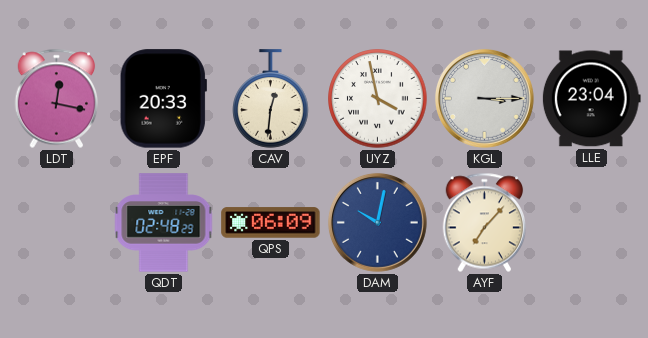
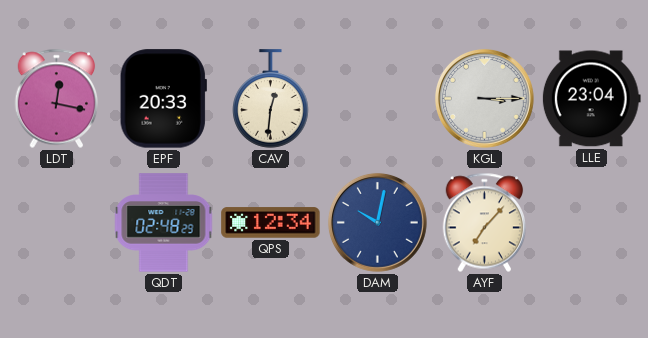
UYZ: 3:58 -> none (378, 99)
QPS: 06:09 -> 12:34 (271, 223)
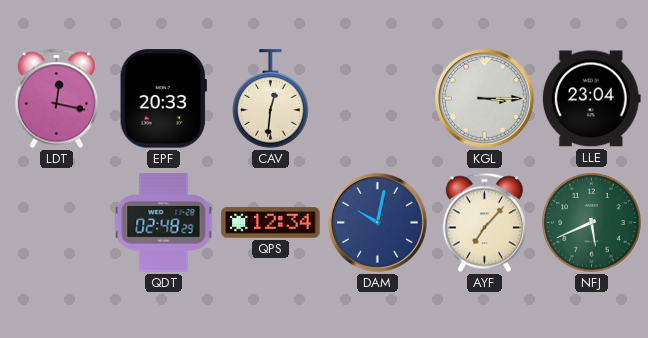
NFJ: none -> 5:41 (592, 223)
